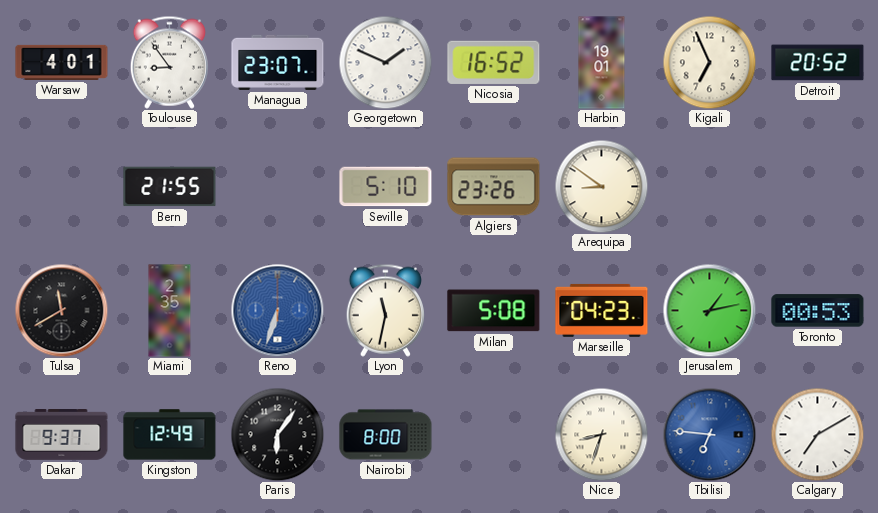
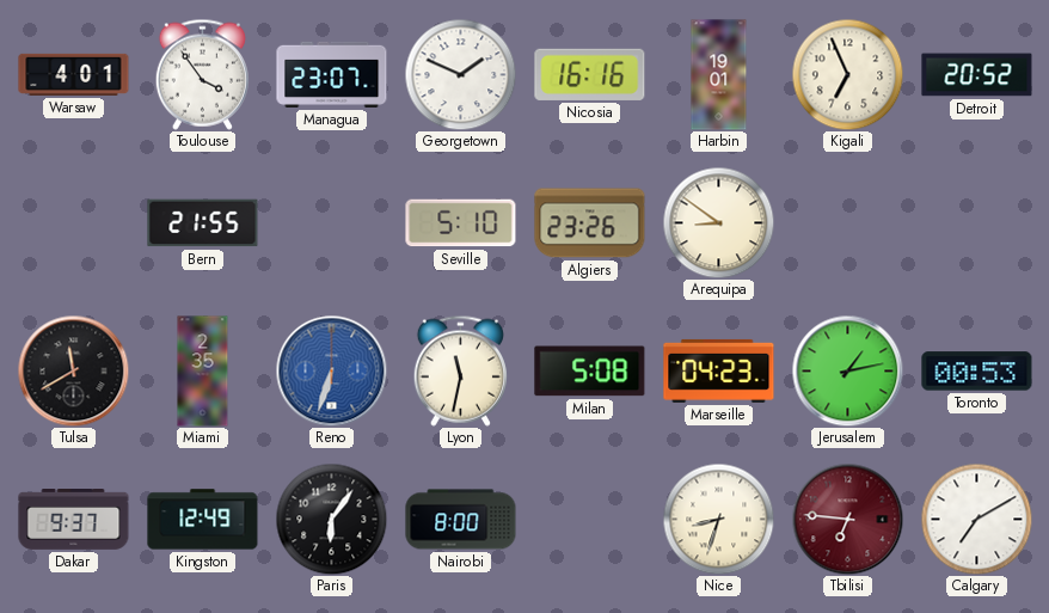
Toulouse: 8:54 -> 3:54 (202, 74)
Nicosia: 16:52 -> 16:16 (590, 74)
Tbilisi dial: blue -> burgundy (847, 519)
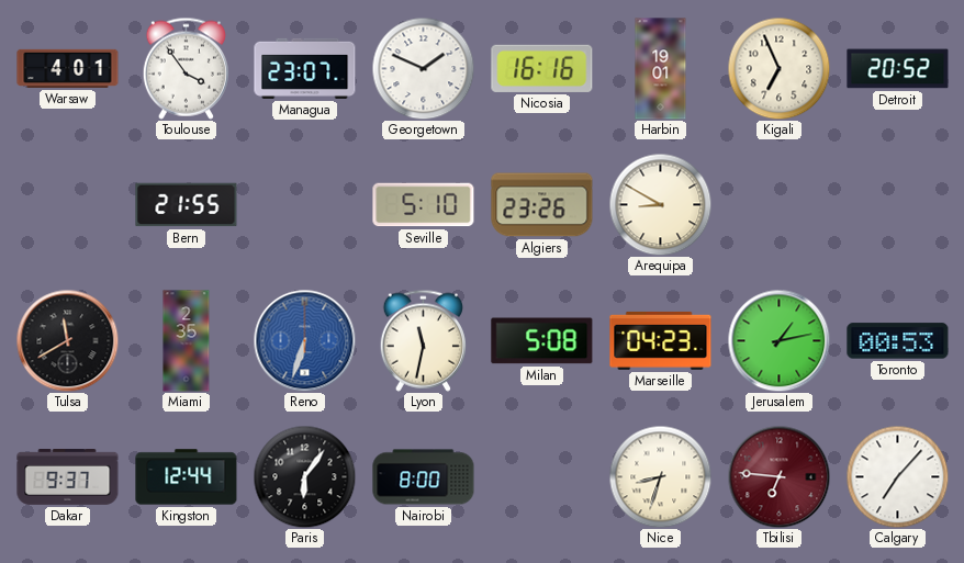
Arequipa: 8:51 -> 8:50 (660, 204)
Kingston: 12:49 -> 12:44 (187, 477)
Calgary: 7:10 -> 7:07 (897, 476)
